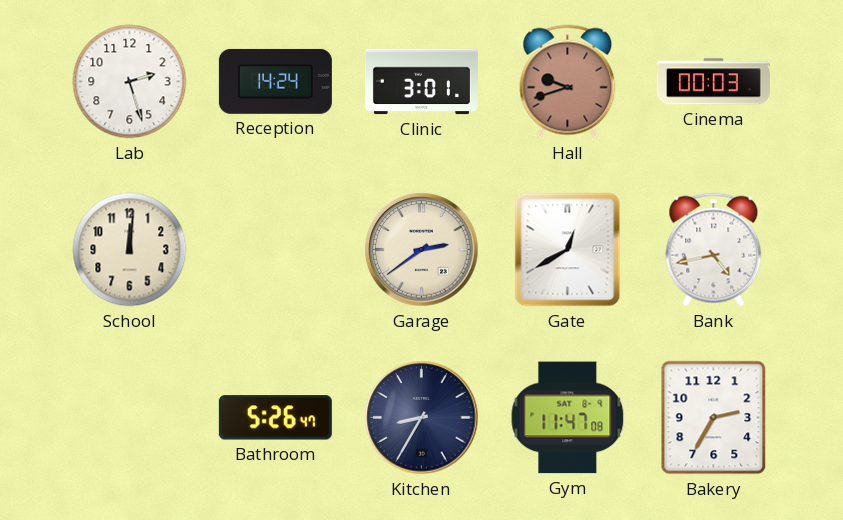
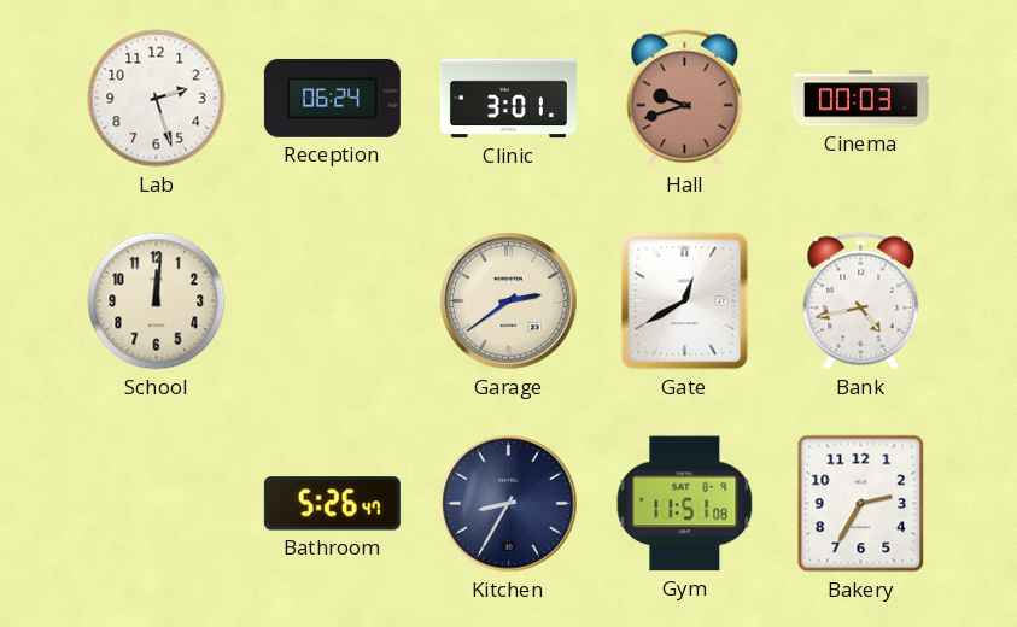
Reception: 14:24 -> 06:24 (332, 98)
Gym: 11:47 -> 11:51 (685, 504)
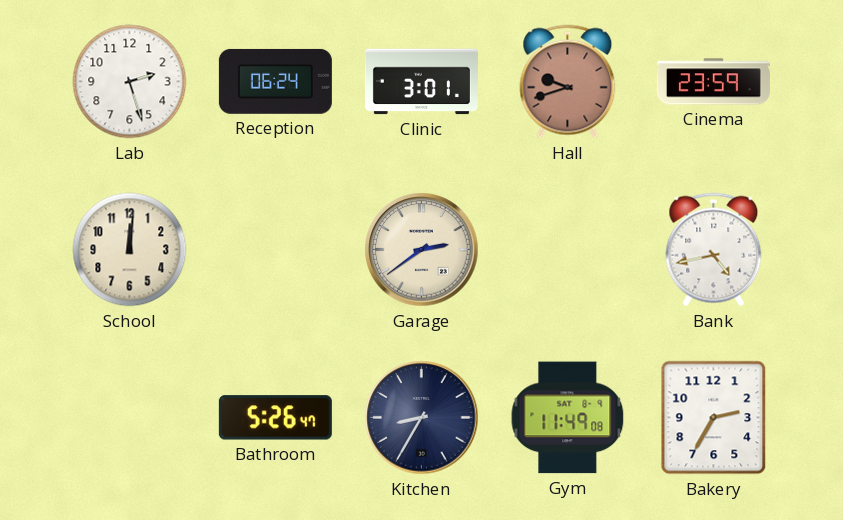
Cinema: 00:03 -> 23:59 (713, 82)
Gate: 12:40 -> none (685, 301)
Gym: 11:51 -> 11:49 (568, 418)
